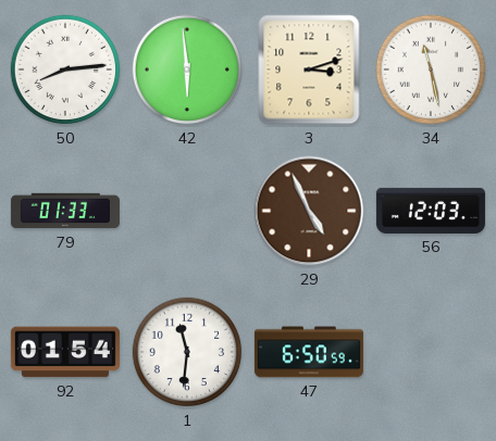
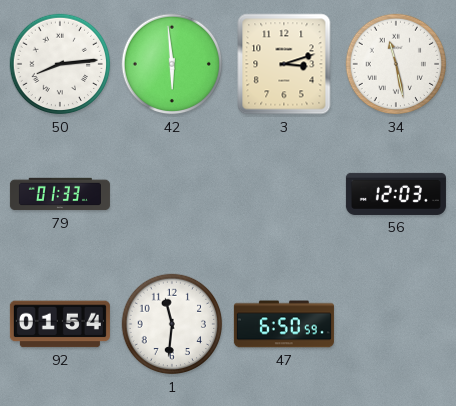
29: 4:56 -> none (309, 211)
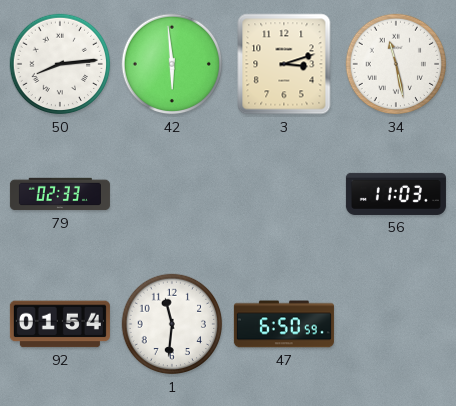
79: 01:33 -> 02:33 (60, 194)
56: 12:03 -> 11:03 (396, 194)
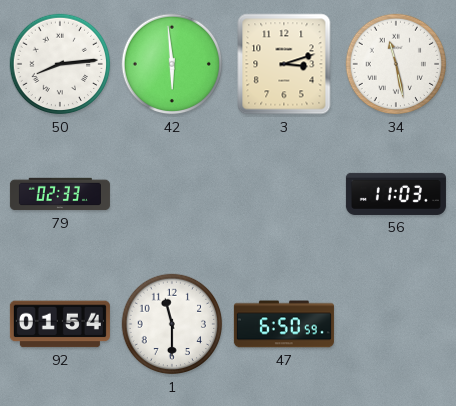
1: 11:31 -> 11:30 (172, 324)
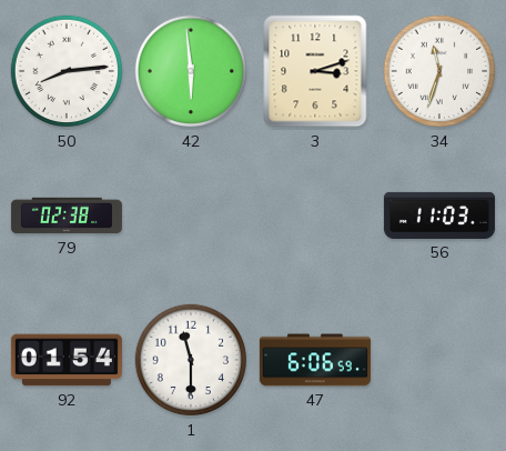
34: 11:28 -> 11:33 (439, 71)
79: 02:33 -> 02:38 (67, 216)
47: 6:50 -> 6:06 (315, 360)
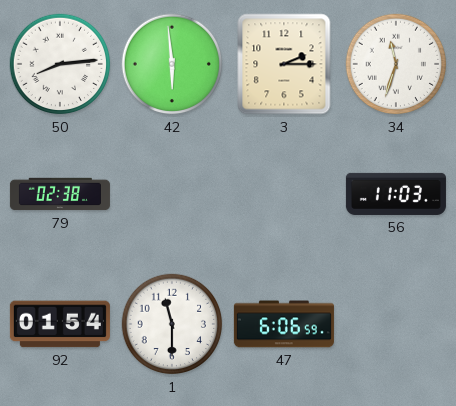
3: 3:12 -> 2:15 (284, 64)
